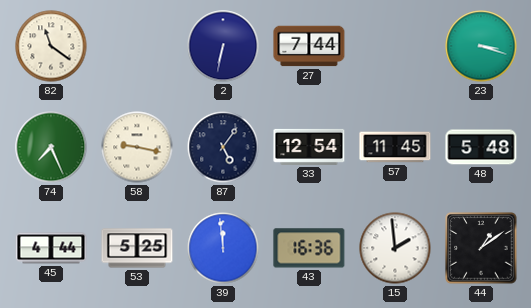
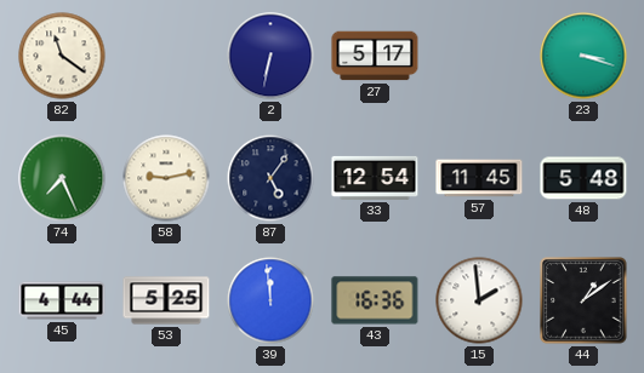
27: 7:44 -> 5:17 (375, 56)
58: 9:17 -> 9:13 (166, 178)
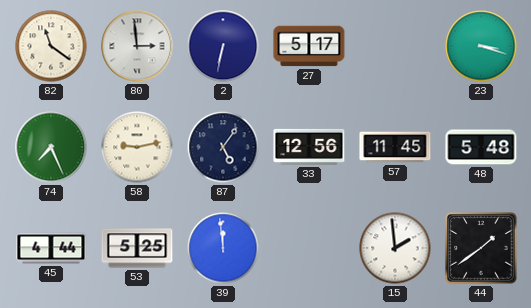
80: none -> 2:59 (137, 46)
33: 12:54 -> 12:56 (309, 147)
43: 16:36 -> none (375, 300)
44: 1:09 -> 1:39 (481, 248)
